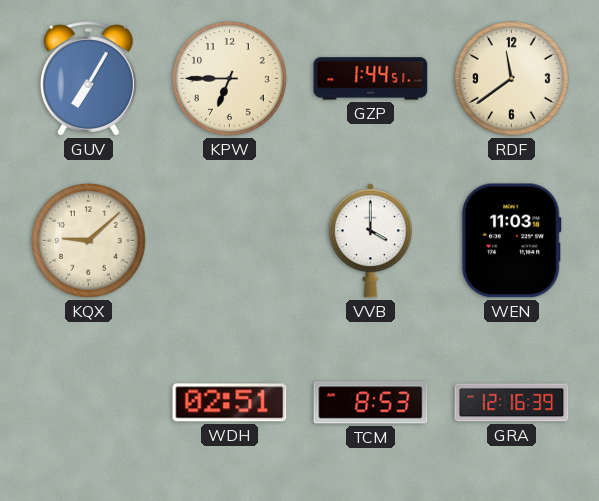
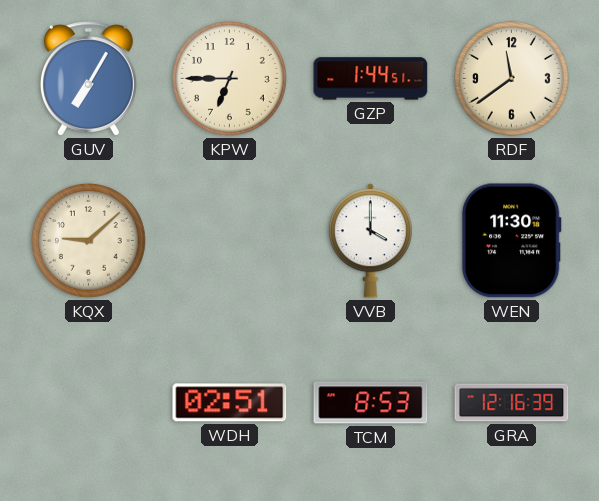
WEN: 11:03 -> 11:30 (511, 241)
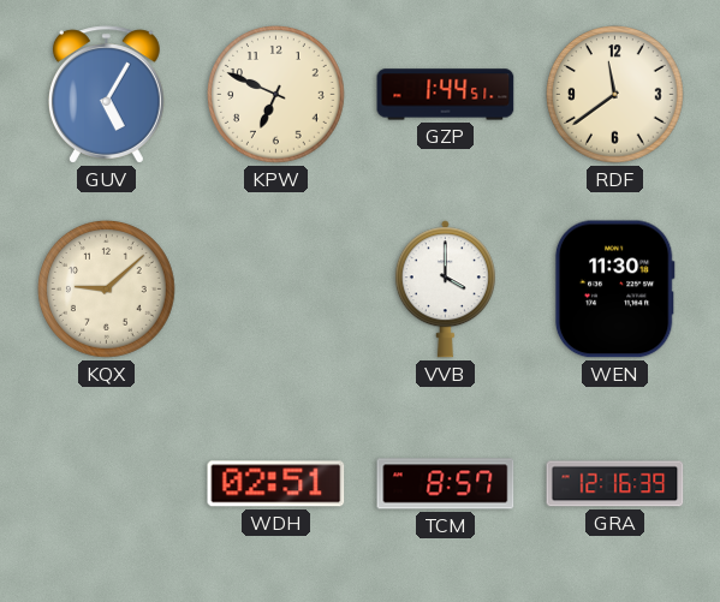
GUV: 7:05 -> 5:05 (106, 95)
KPW: 6:45 -> 6:49 (276, 95)
TCM: 8:53 -> 8:57 (446, 484)
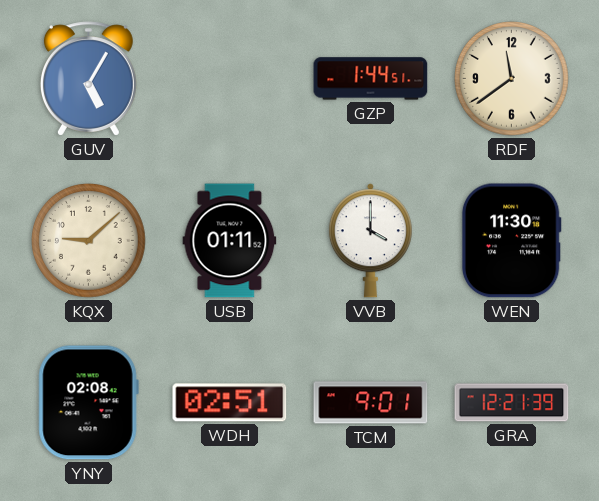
KPW: 6:49 -> none (276, 95)
USB: none -> 01:11 (230, 241)
YNY: none -> 02:08 (88, 403)
TCM: 8:57 -> 9:01 (371, 403)
GRA: 12:16 -> 12:21 (512, 403)
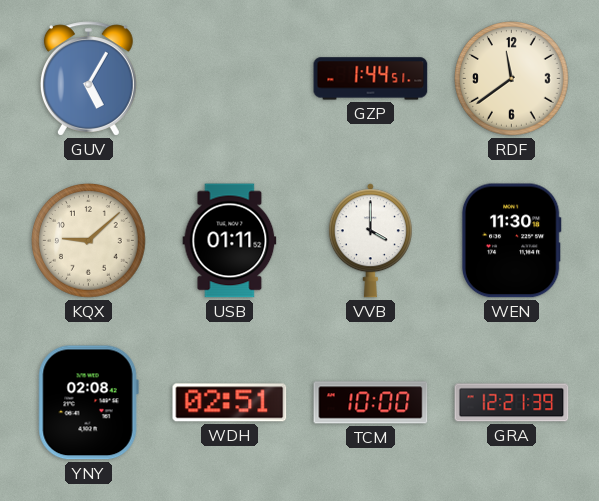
TCM: 9:01 -> 10:00 (371, 403)
